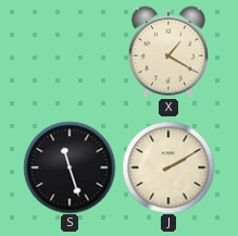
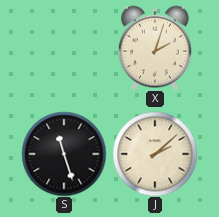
X: 1:20 -> 2:03 (155, 48)
J: 2:10 -> 2:08 (155, 154)
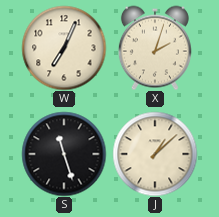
W: none -> 7:04 (64, 48)
J: 2:08 -> 1:08 (155, 154)
